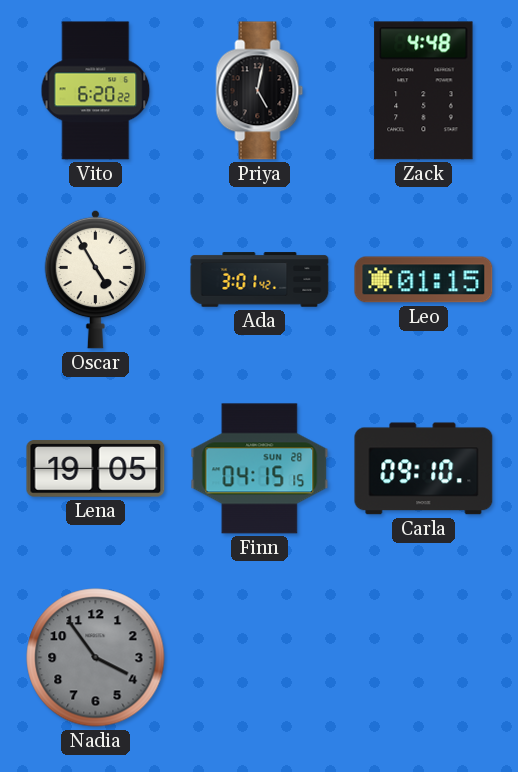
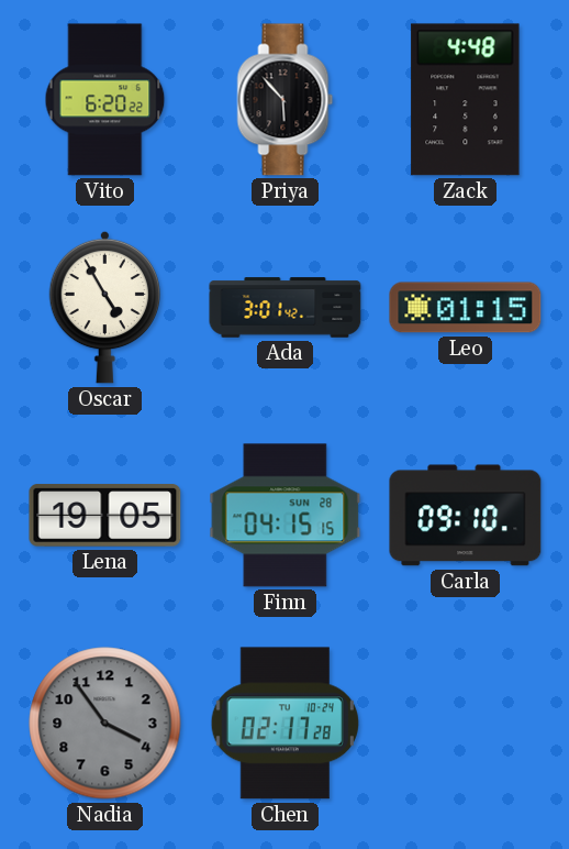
Priya: 5:02 -> 5:53 (286, 100)
Chen: none -> 02:17 (284, 724)
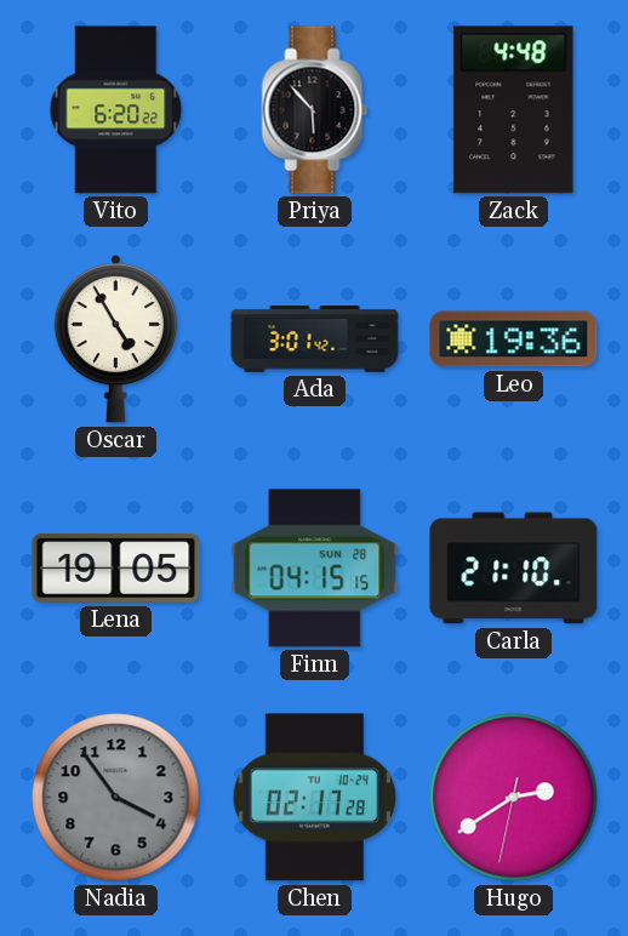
Leo: 01:15 -> 19:36 (514, 339)
Carla: 09:10 -> 21:10 (514, 569)
Hugo: none -> 2:39 (514, 798)
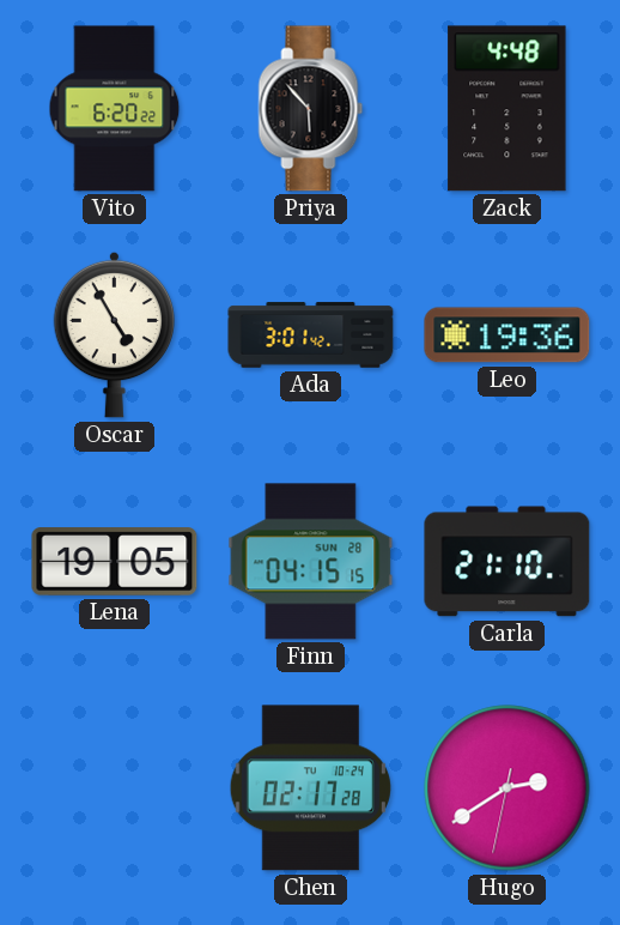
Nadia: 3:54 -> none (116, 798)
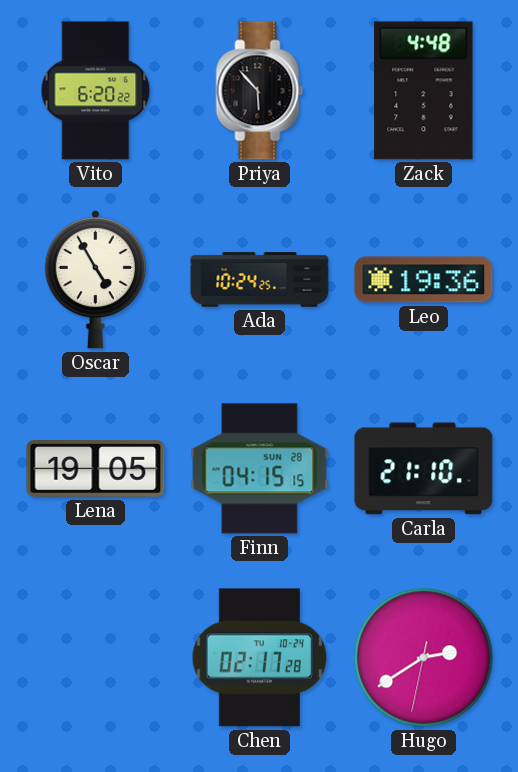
Ada: 3:01 -> 10:24 (260, 280)
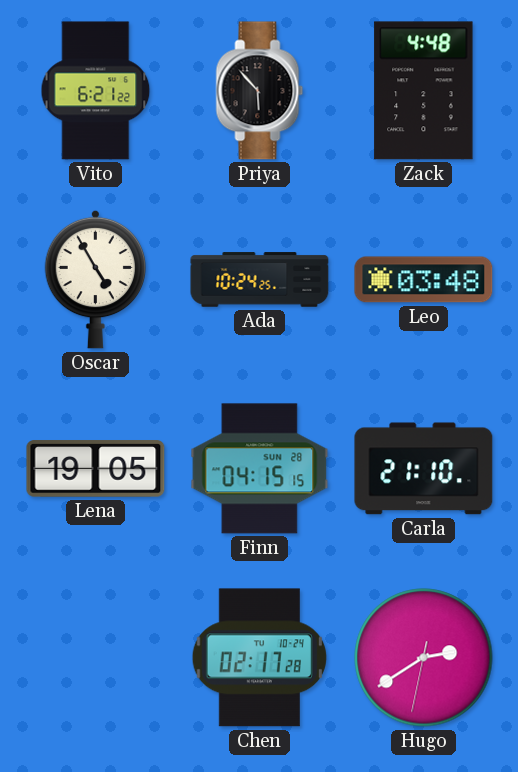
Vito: 6:20 -> 6:21 (96, 91)
Leo: 19:36 -> 03:48 (424, 280)
